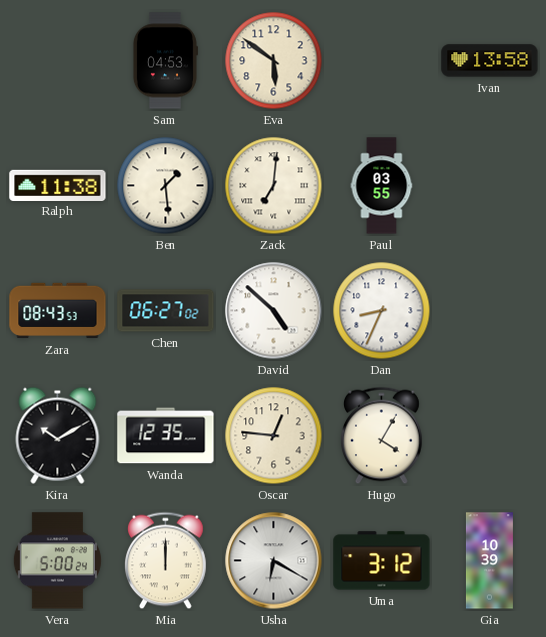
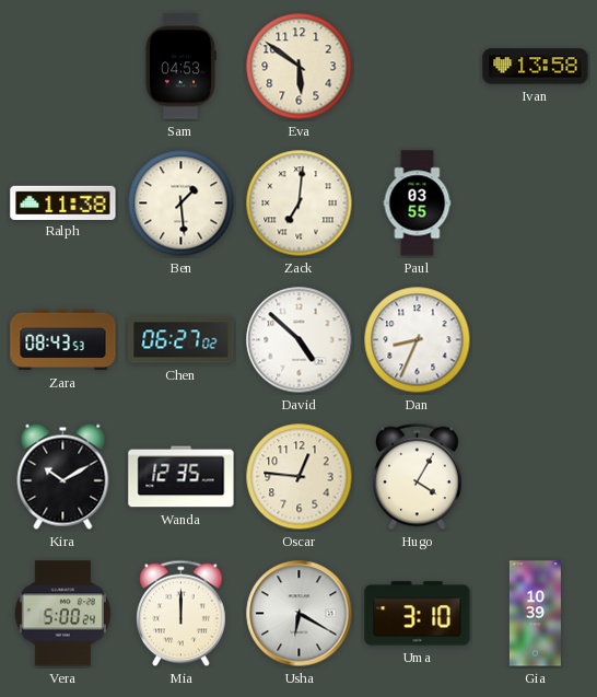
Uma: 3:12 -> 3:10 (418, 614)
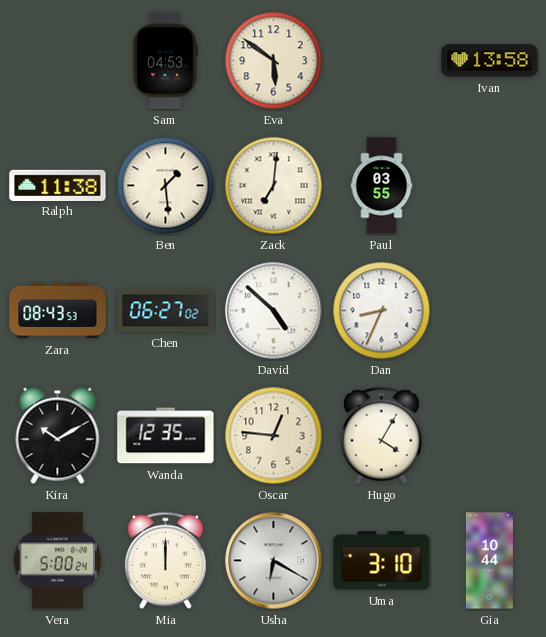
Gia: 10:39 -> 10:44 (489, 561)
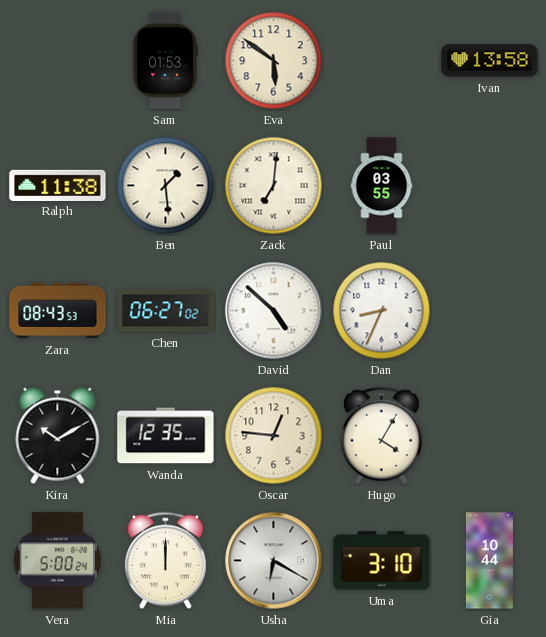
Sam: 04:53 -> 01:53 (165, 61)
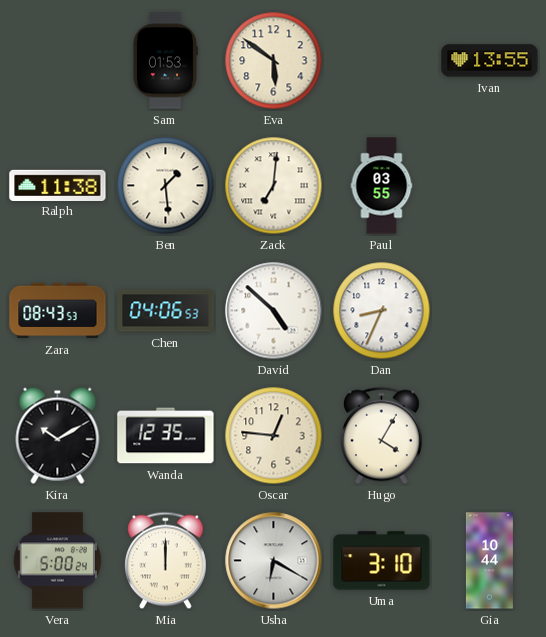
Ivan: 13:58 -> 13:55 (490, 61)
Chen: 06:27 -> 04:06 (166, 311)
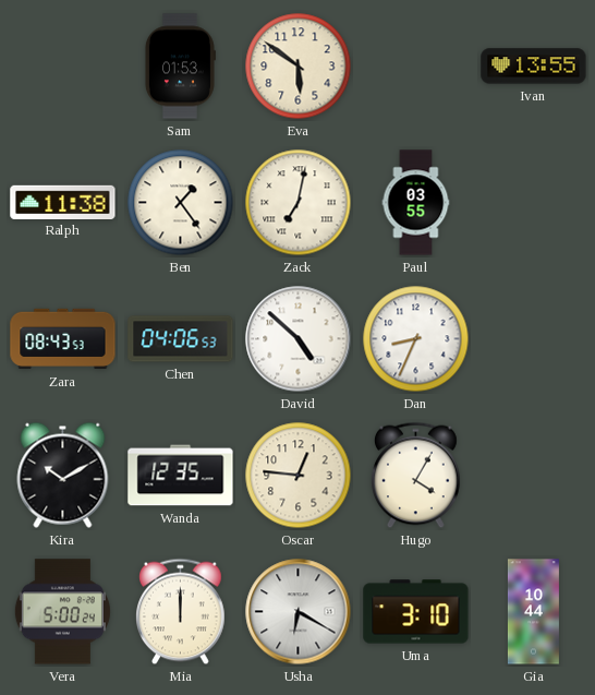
Ben: 1:29 -> 1:24 (181, 203)
Zack: 7:01 -> 7:02 (299, 203)
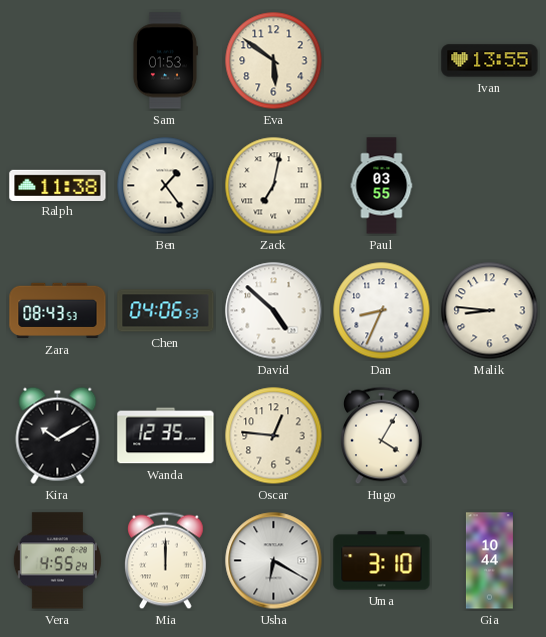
Malik: none -> 8:46 (490, 311)
Vera: 5:00 -> 4:55 (57, 561)
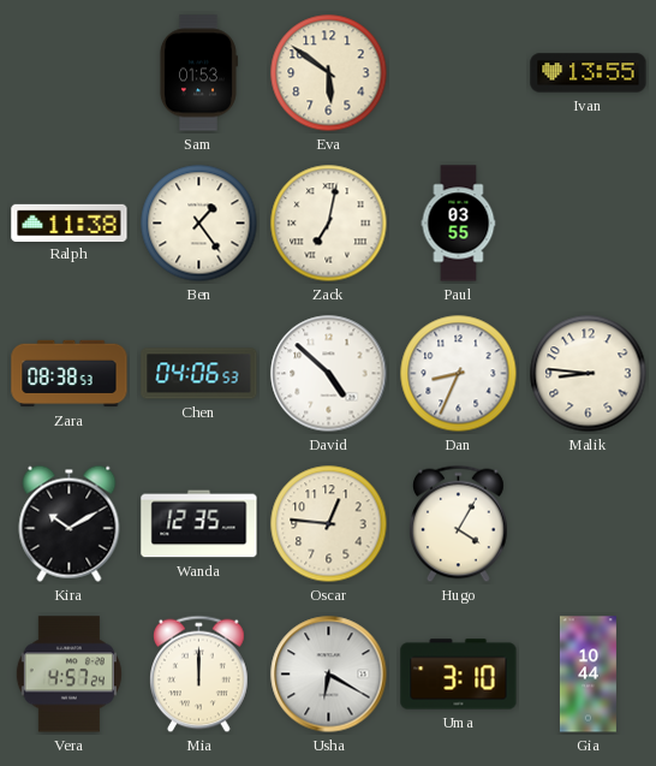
Zara: 08:43 -> 08:38 (70, 374)
Vera: 4:55 -> 4:57 (68, 675)
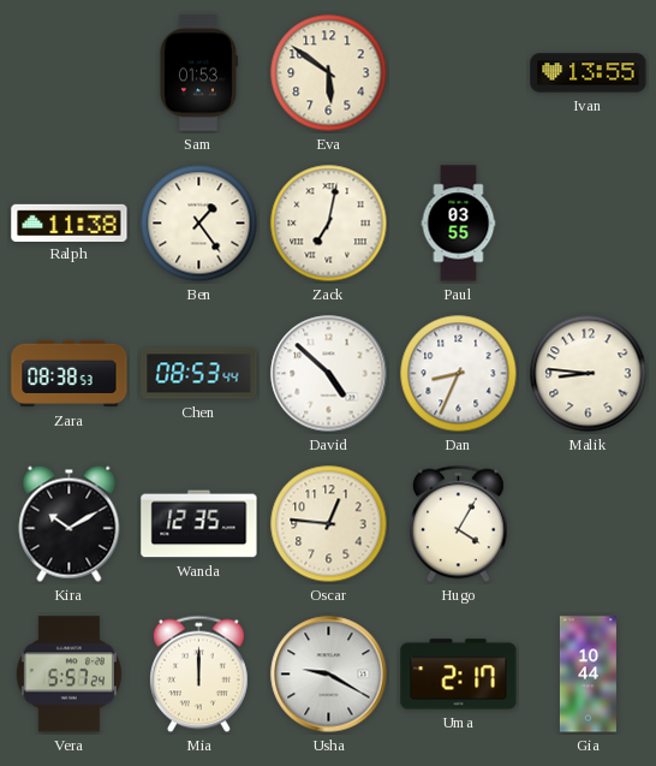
Chen: 04:06 -> 08:53 (199, 374)
Vera: 4:57 -> 5:57 (68, 675)
Usha: 6:20 -> 9:20 (329, 675)
Uma: 3:10 -> 2:17 (459, 675)
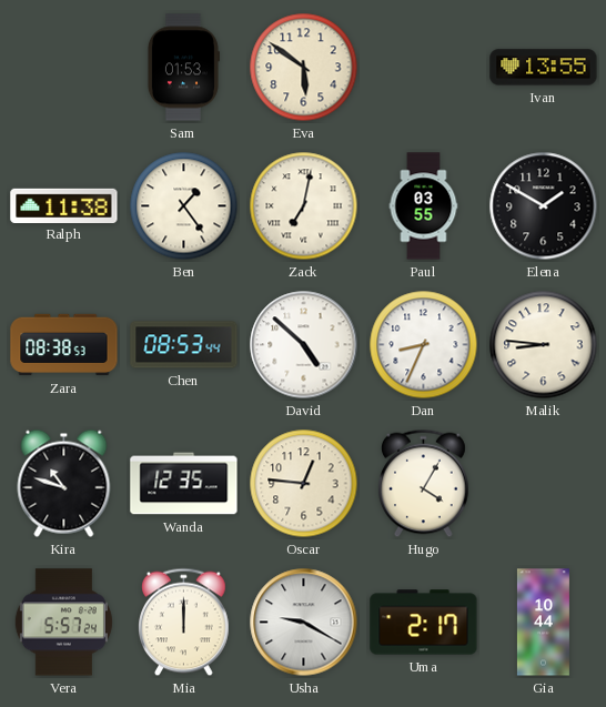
Elena: none -> 1:50 (544, 206)
Kira: 10:10 -> 10:48 (64, 483)
